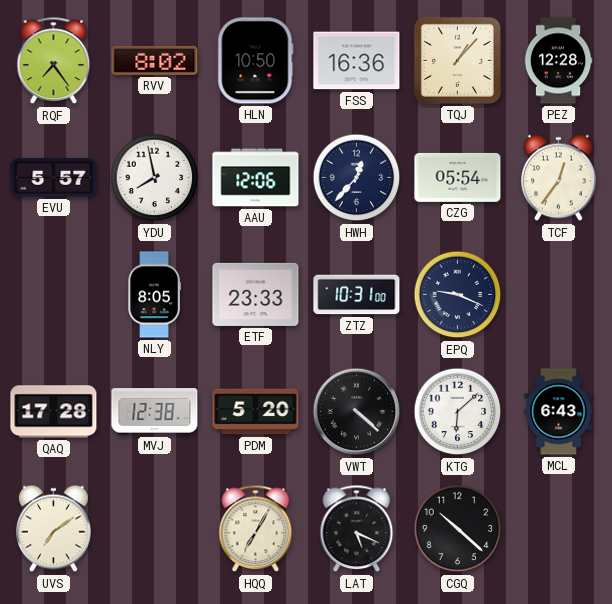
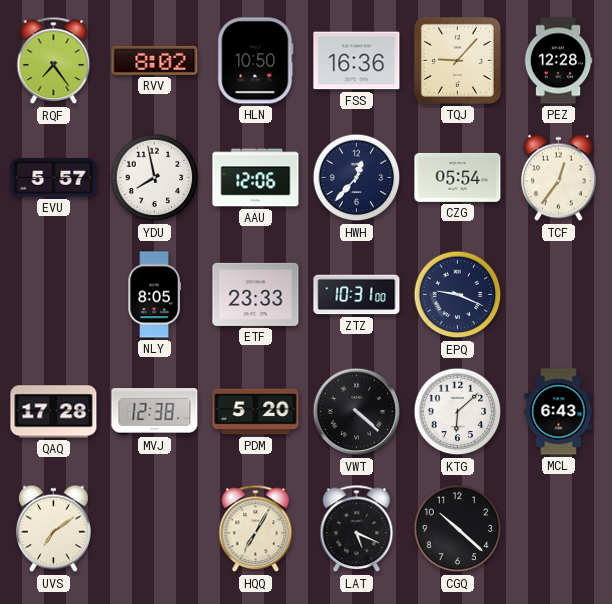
TQJ: 1:07 -> 9:07 (457, 60)
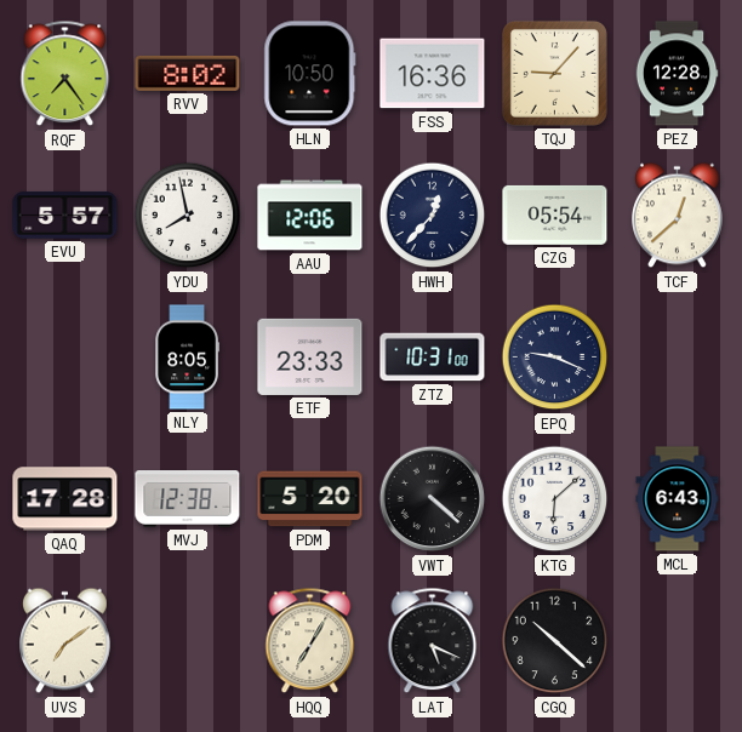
TCF: 12:36 -> 12:38 (678, 216)
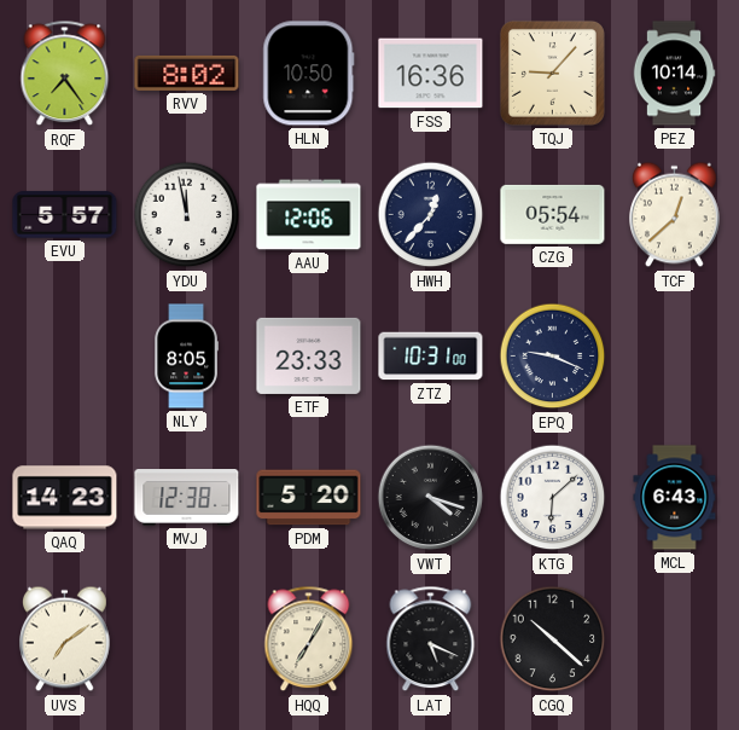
PEZ: 12:28 -> 10:14 (674, 74)
YDU: 7:58 -> 11:58 (187, 215)
QAQ: 17:28 -> 14:23 (65, 498)
VWT: 4:22 -> 4:18 (431, 498)
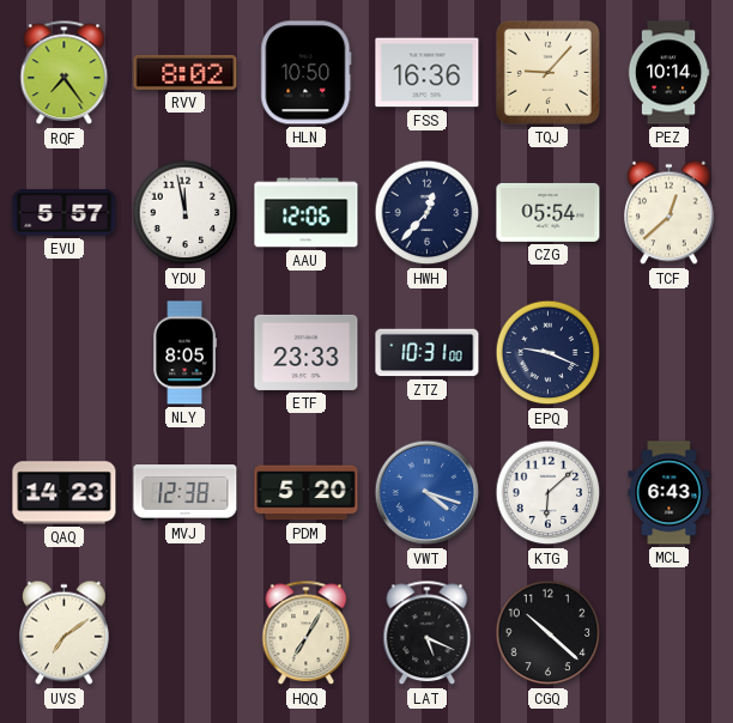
VWT dial: black -> blue (428, 493)
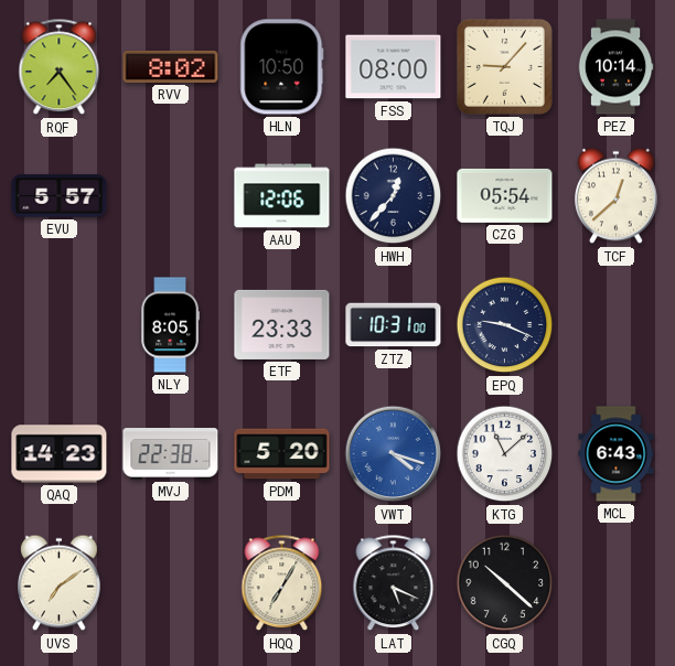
FSS: 16:36 -> 08:00 (394, 67)
YDU: 11:58 -> none (186, 213)
MVJ: 12:38 -> 22:38 (171, 454)
KTG: 6:08 -> 11:08 (505, 454)
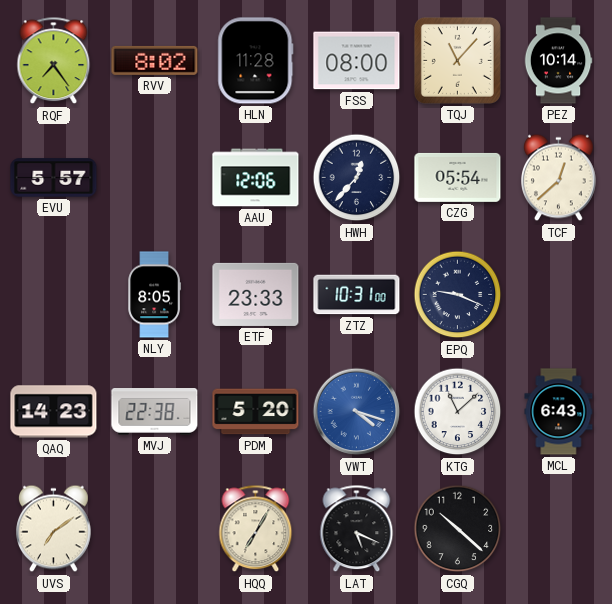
HLN: 10:50 -> 11:28 (256, 61)
TQJ: 9:07 -> 11:07 (457, 60)
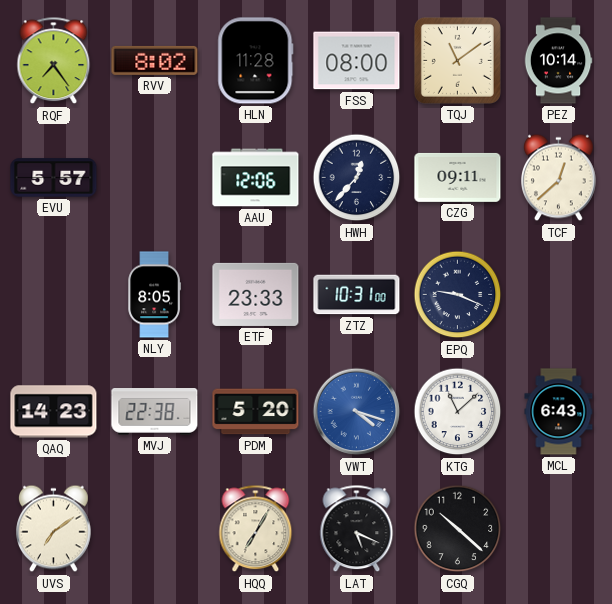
TQJ: 11:07 -> 11:09 (457, 60)
CZG: 05:54 -> 09:11 (458, 177)
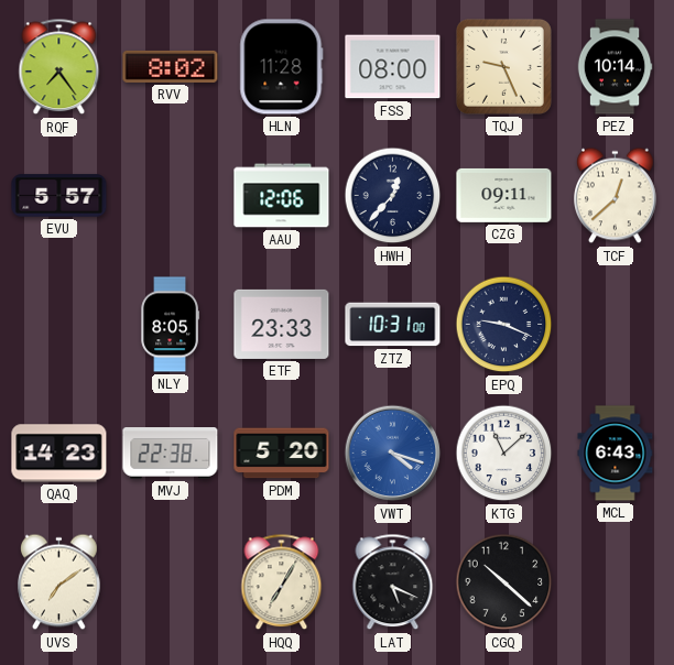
TQJ: 11:09 -> 9:26 (503, 66)
